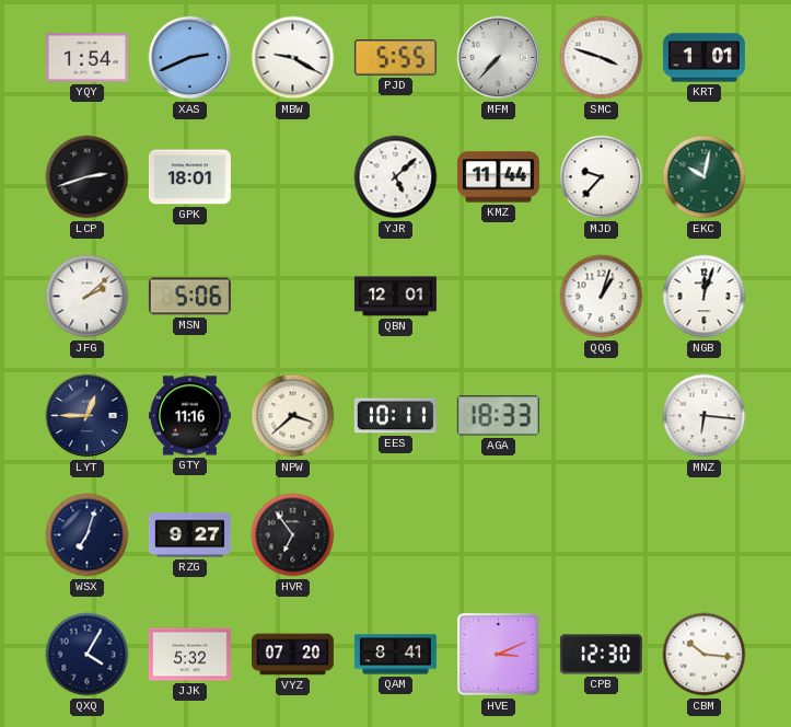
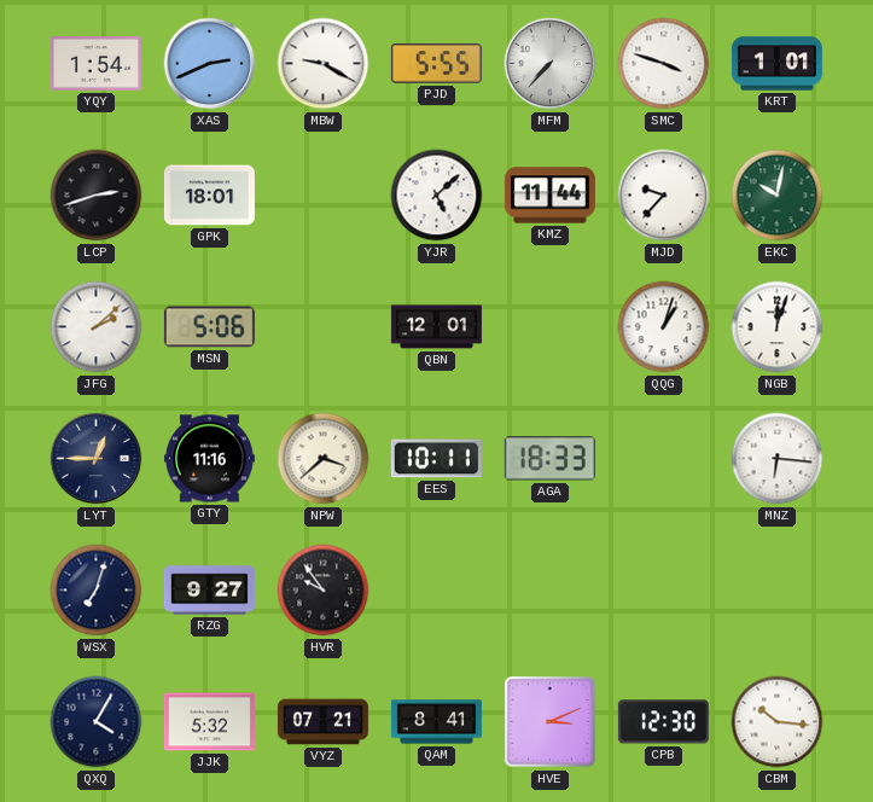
HVR: 6:54 -> 9:54 (324, 591)
VYZ: 07:20 -> 07:21 (322, 722)
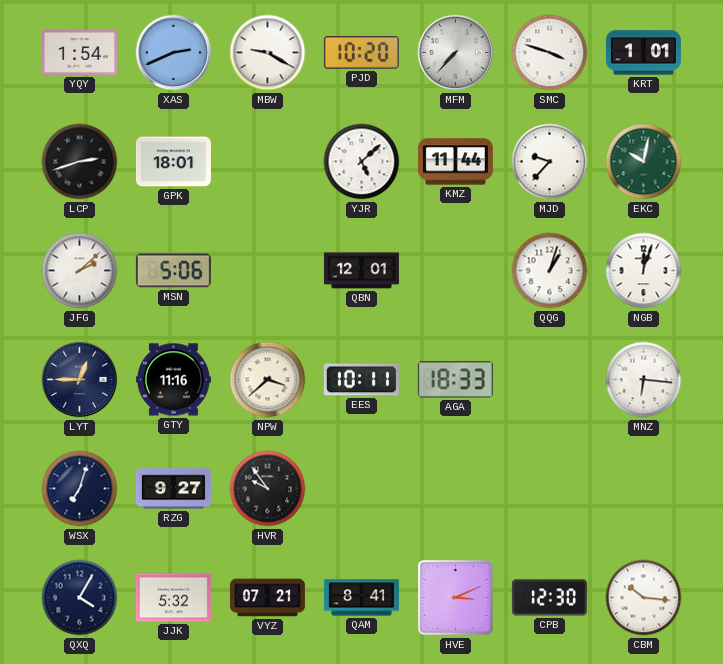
PJD: 5:55 -> 10:20 (361, 53)
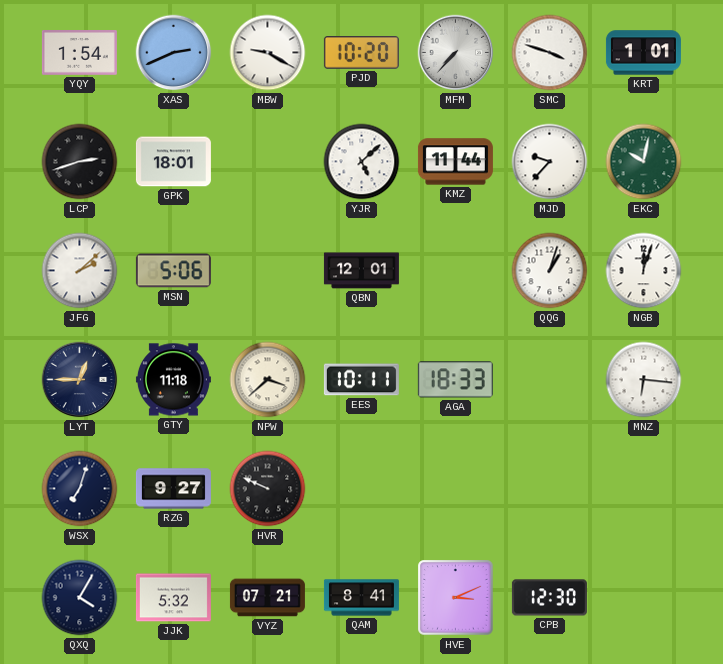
GTY: 11:16 -> 11:18 (173, 380)
HVR: 9:54 -> 9:49 (268, 489)
CBM: 10:16 -> none (644, 598)
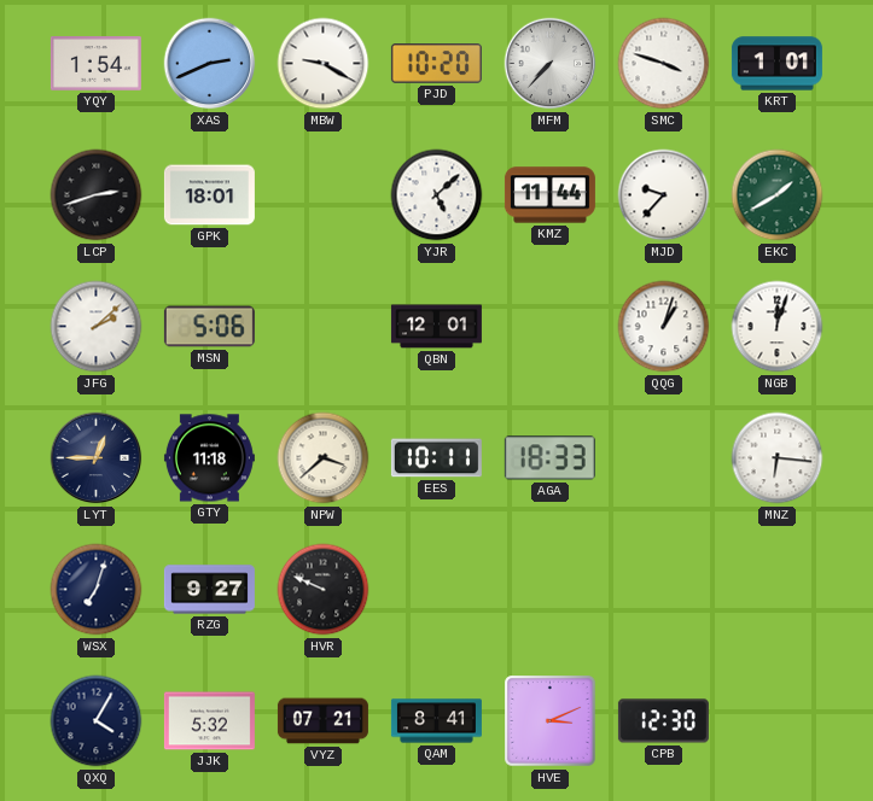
EKC: 10:02 -> 1:40 (778, 195)
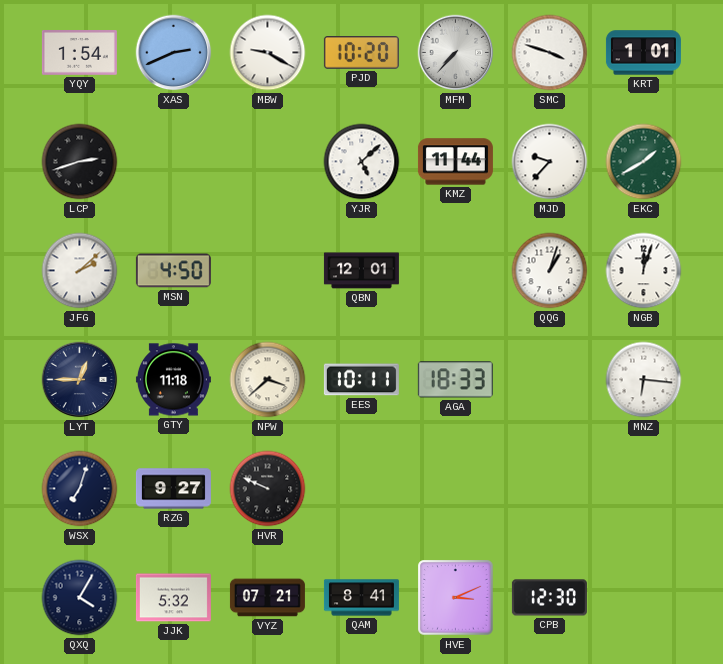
GPK: 18:01 -> none (209, 195)
MSN: 5:06 -> 4:50 (173, 271)
